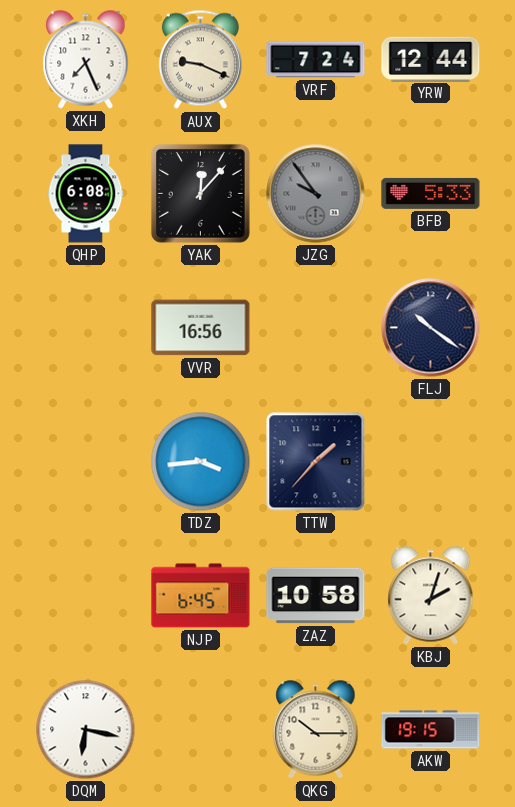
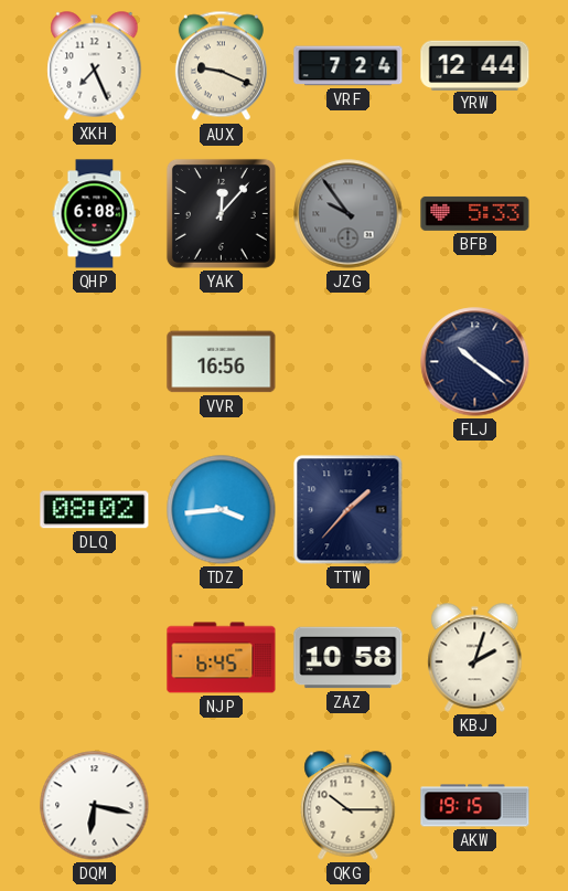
DLQ: none -> 08:02 (95, 510)
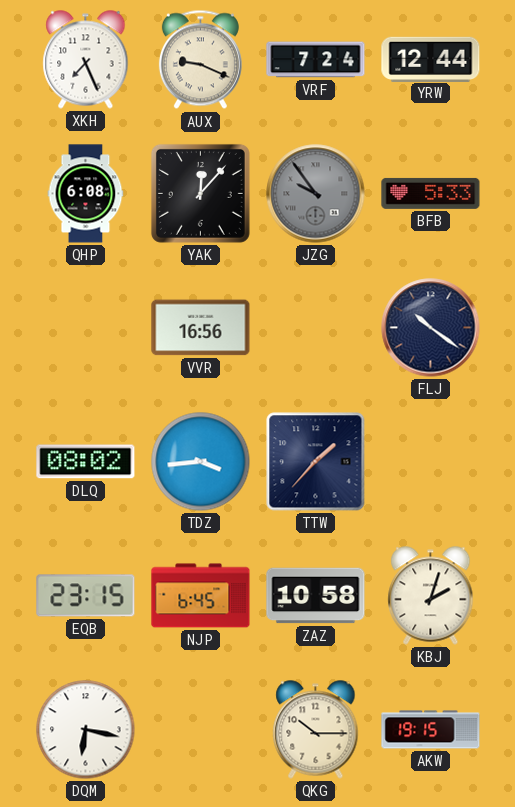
EQB: none -> 23:15 (86, 596)
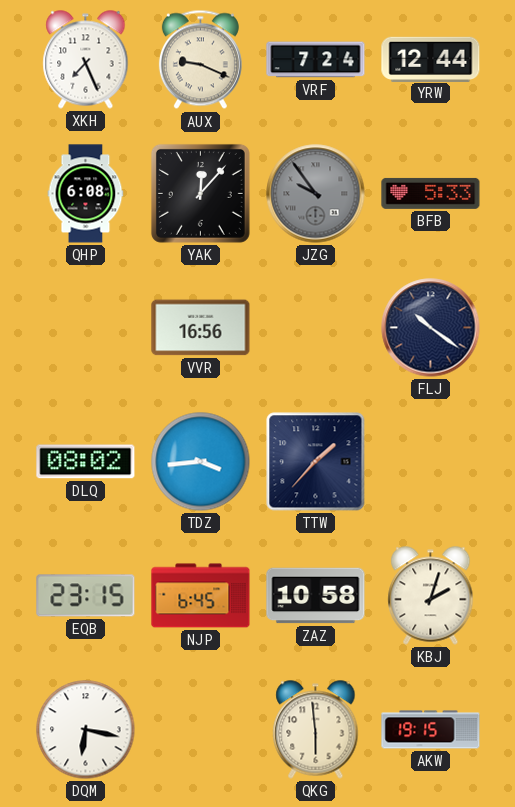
QKG: 10:15 -> 5:59 (316, 730)
